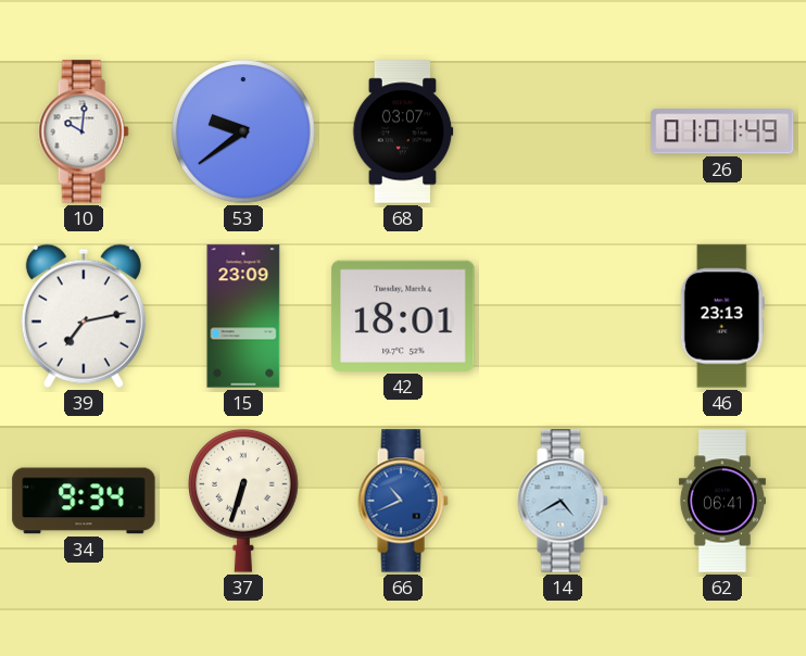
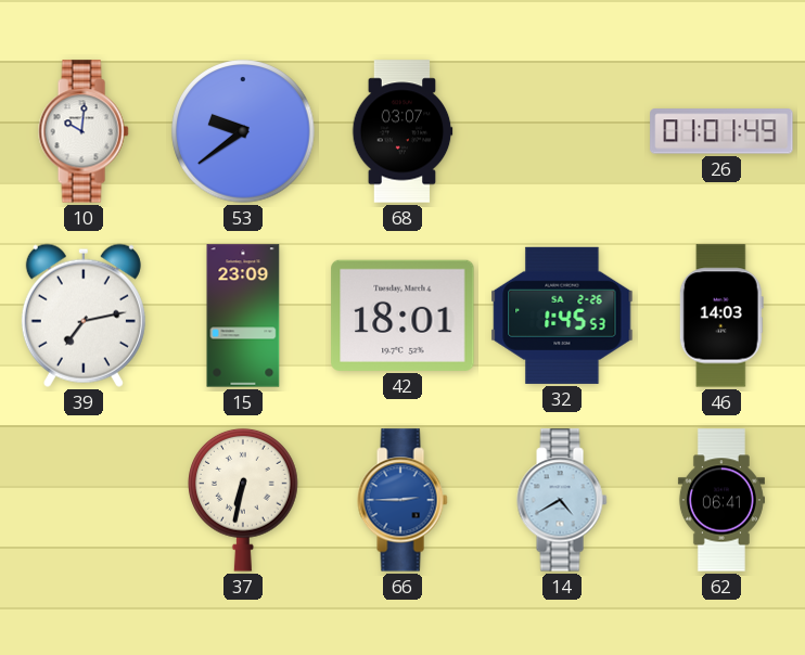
32: none -> 1:45 (562, 316)
46: 23:13 -> 14:03 (721, 316)
34: 9:34 -> none (84, 501)
37: 6:33 -> 6:32 (244, 500)
66: 10:41 -> 2:45 (403, 500)
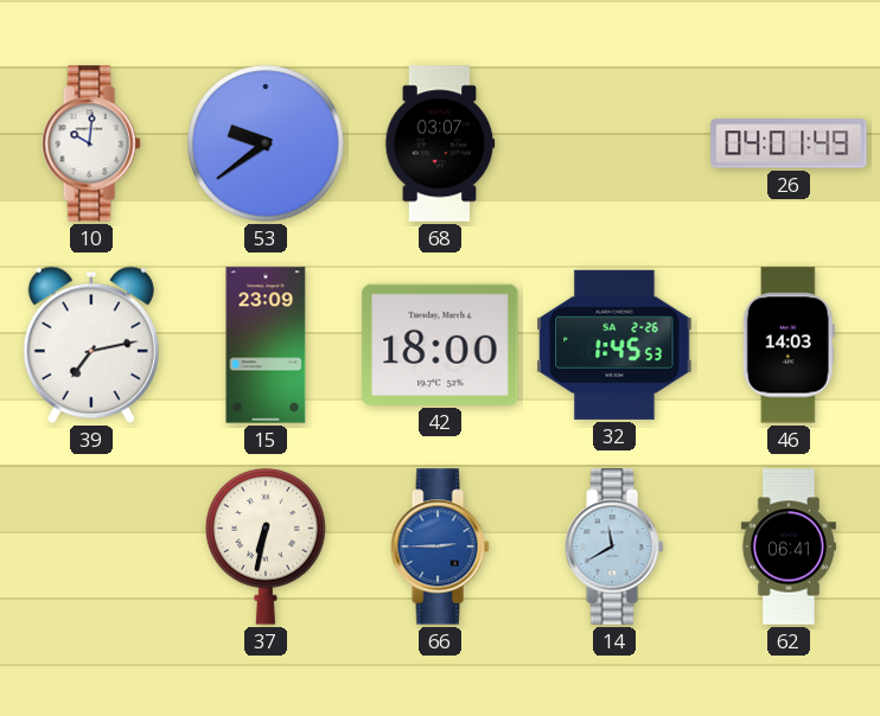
26: 01:01 -> 04:01 (789, 143)
42: 18:01 -> 18:00 (440, 345)
14: 4:40 -> 11:40 (614, 546)
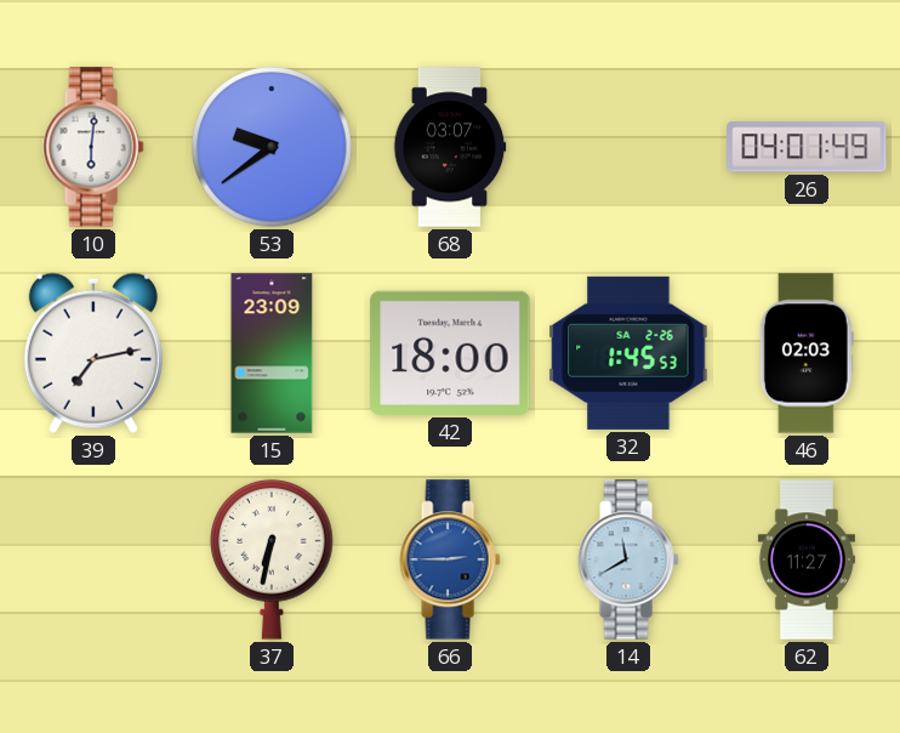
10: 10:01 -> 6:01 (93, 147)
46: 14:03 -> 02:03 (807, 353)
62: 06:41 -> 11:27 (807, 559)
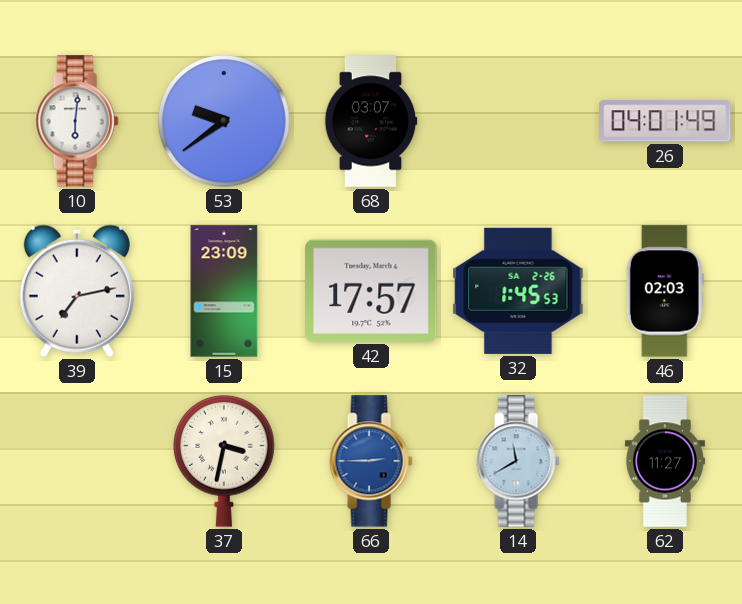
42: 18:00 -> 17:57 (371, 291)
37: 6:32 -> 3:32 (225, 461)
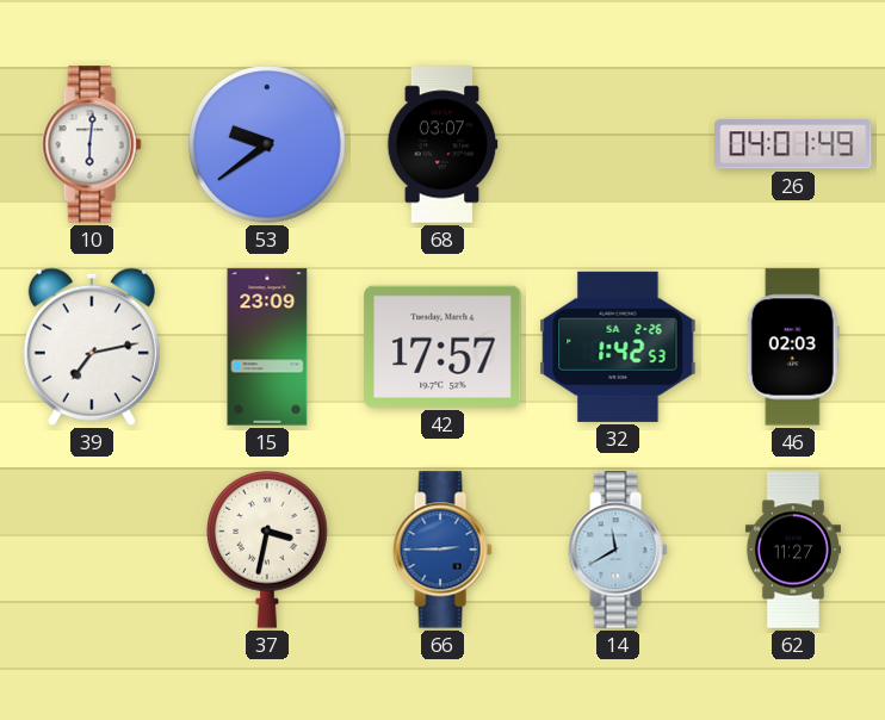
32: 1:45 -> 1:42 (618, 347)
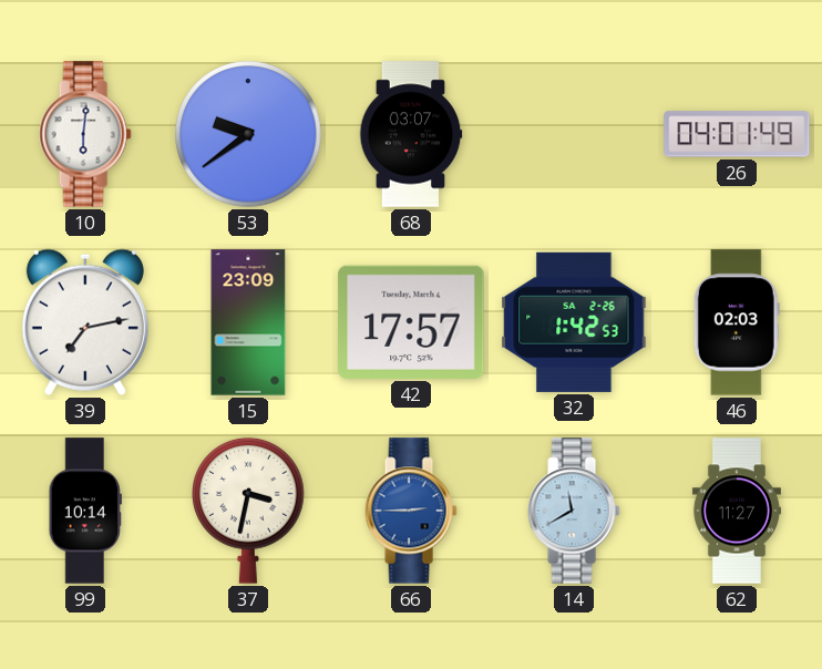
99: none -> 10:14 (85, 511)
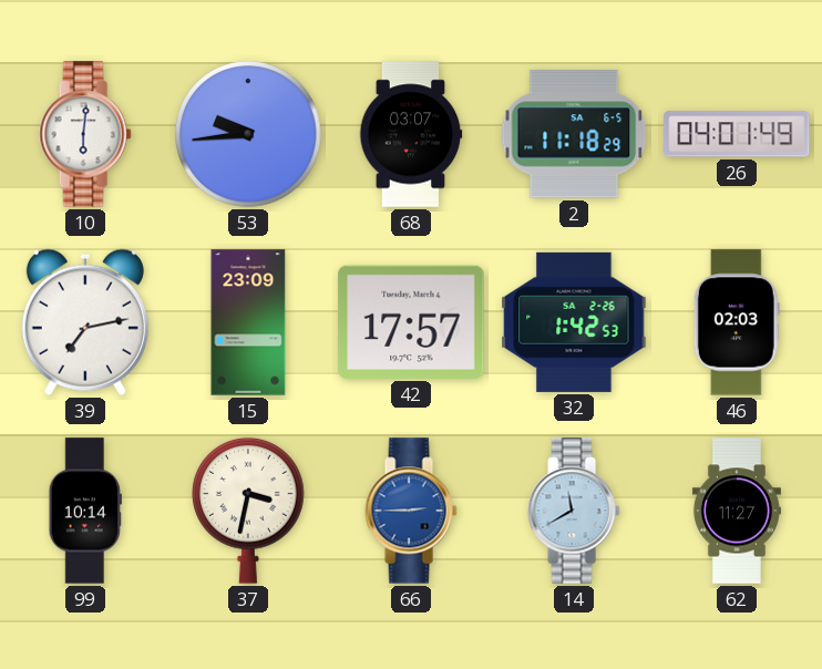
53: 9:39 -> 9:44 (248, 134)
2: none -> 11:18 (574, 134)
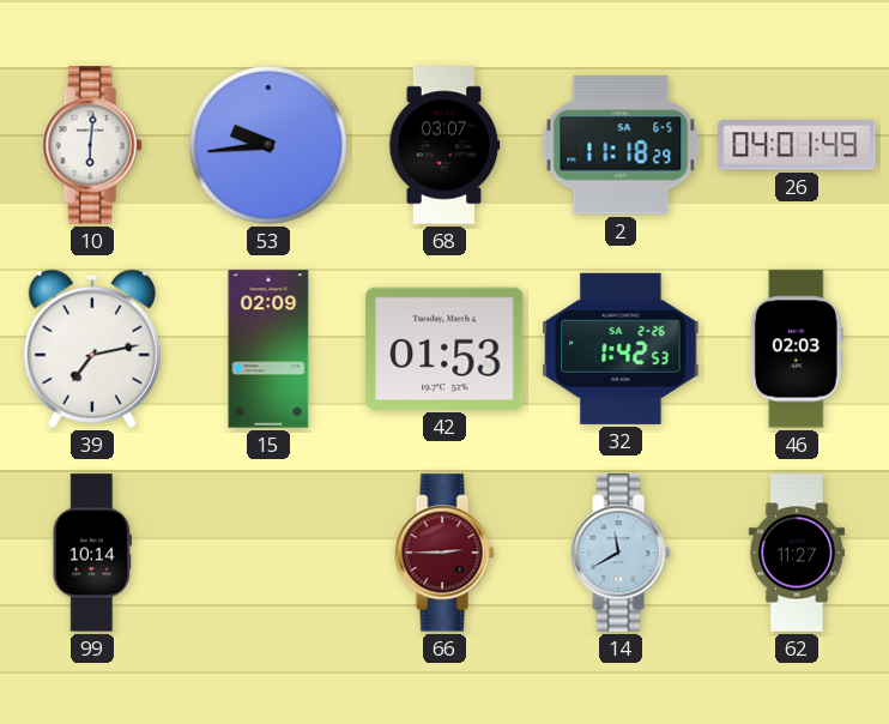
15: 23:09 -> 02:09 (268, 349)
42: 17:57 -> 01:53 (444, 349)
37: 3:32 -> none (249, 511)
66 dial: blue -> burgundy (444, 553)
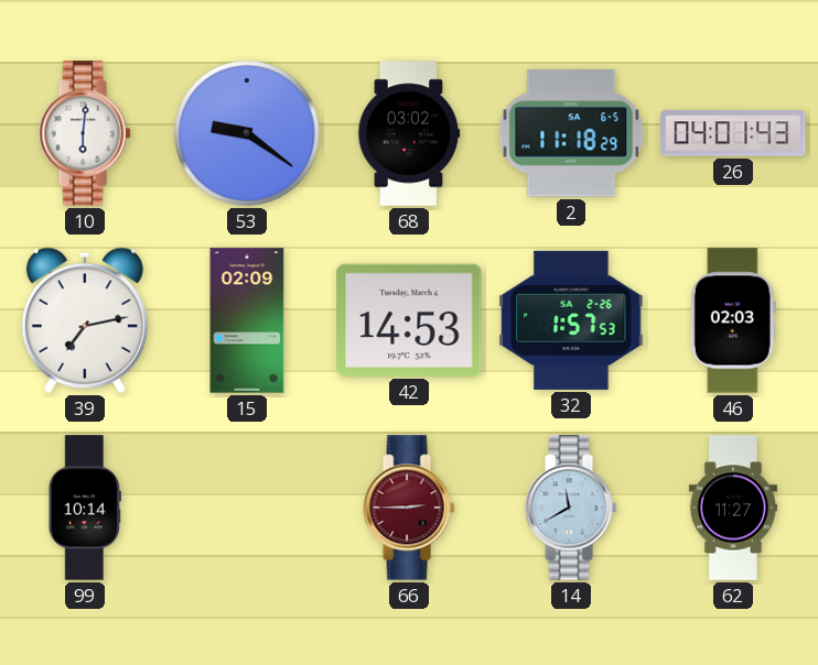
53: 9:44 -> 9:21 (247, 133)
68: 03:07 -> 03:02 (409, 133)
26: 04:01:49 -> 04:01:43 (733, 133)
42: 01:53 -> 14:53 (409, 320)
32: 1:42 -> 1:57 (571, 320)
